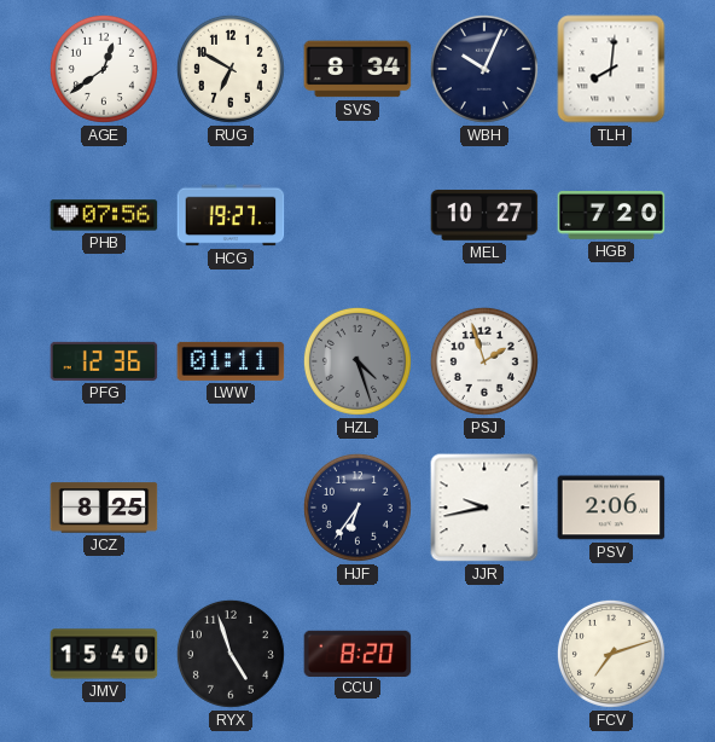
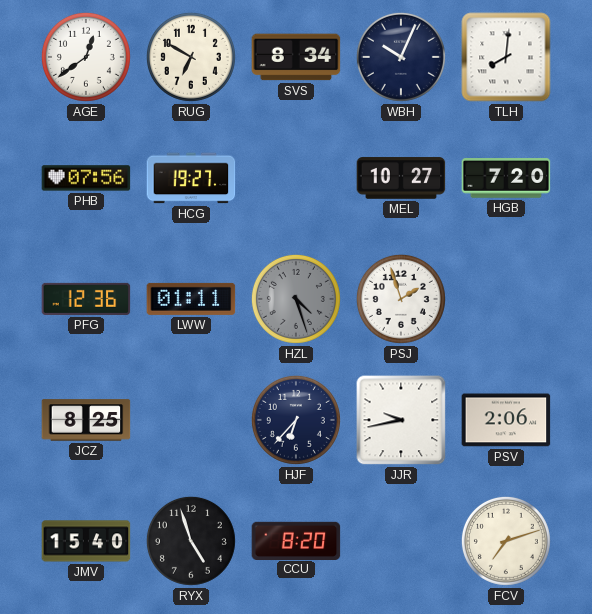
HJF: 6:36 -> 6:37 (296, 420)
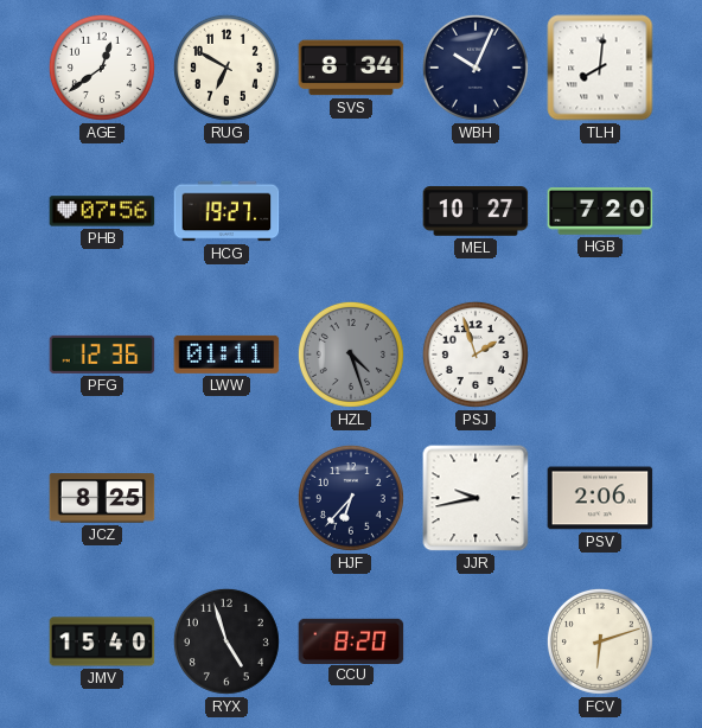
FCV: 7:12 -> 6:12 (600, 641)
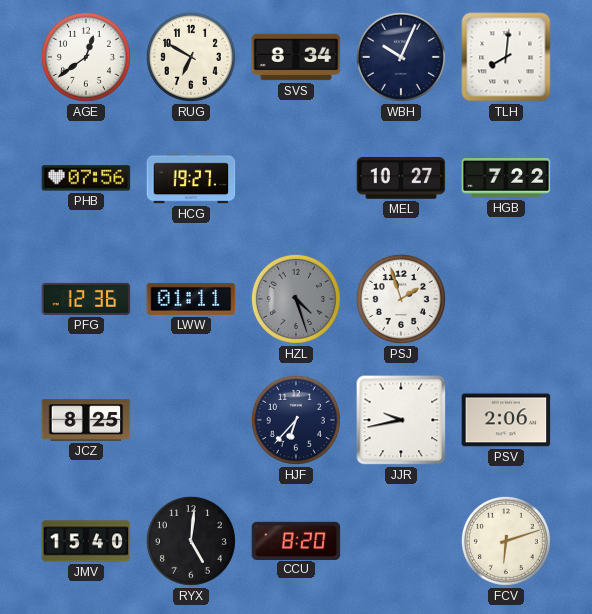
HGB: 7:20 -> 7:22 (506, 178)
RYX: 4:57 -> 5:01 (191, 541)
